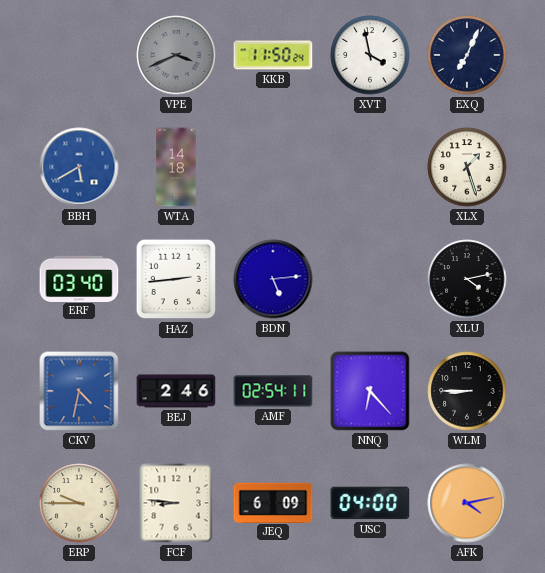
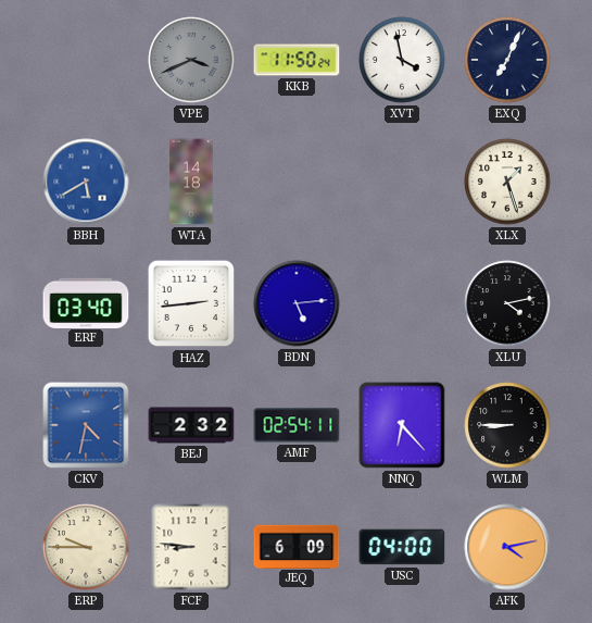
BEJ: 2:46 -> 2:32 (191, 425)
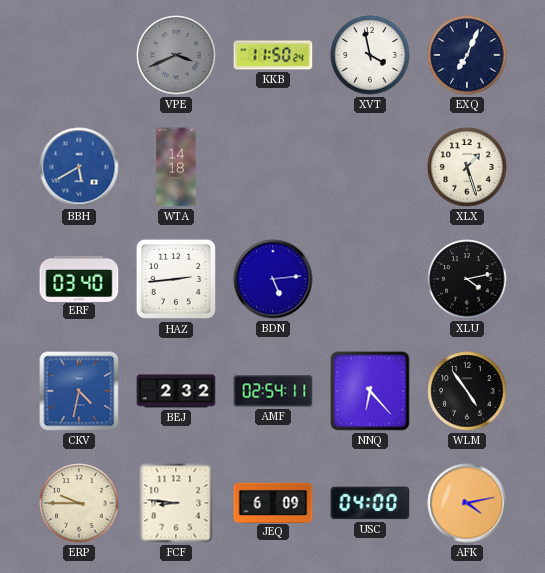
WLM: 8:45 -> 4:54 (467, 391)
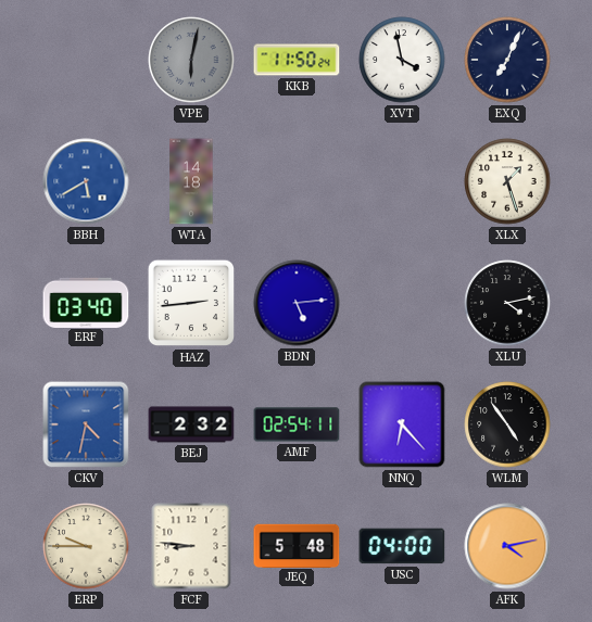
VPE: 3:41 -> 6:02 (191, 60)
JEQ: 6:09 -> 5:48 (297, 545)
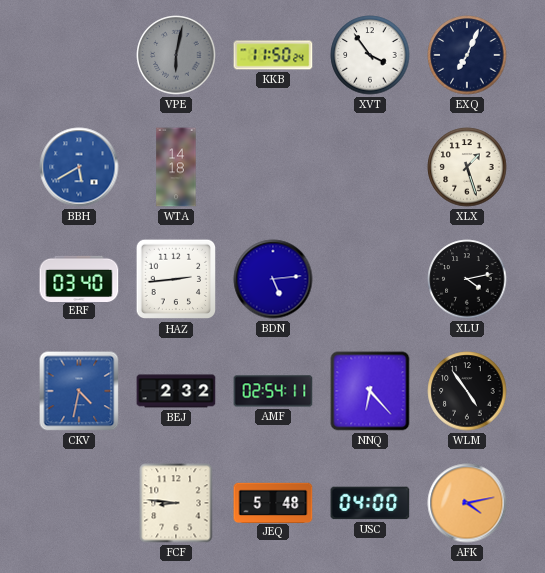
XVT: 3:58 -> 3:54 (370, 55)
ERP: 9:45 -> none (86, 546)
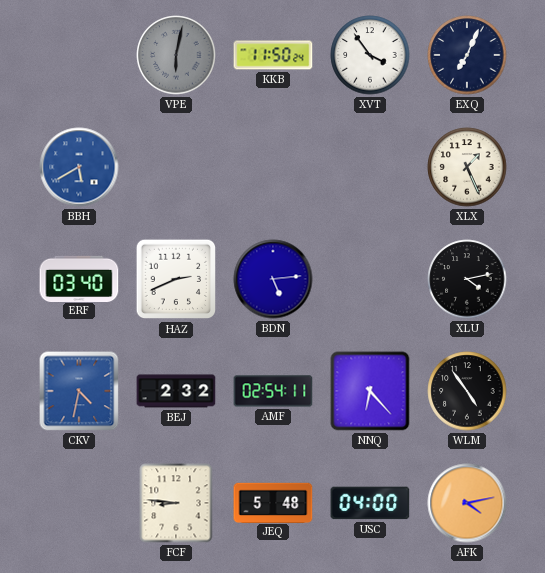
WTA: 14:18 -> none (176, 167)
XLX: 1:27 -> 1:26 (467, 167)
HAZ: 2:44 -> 2:41 (176, 279)
